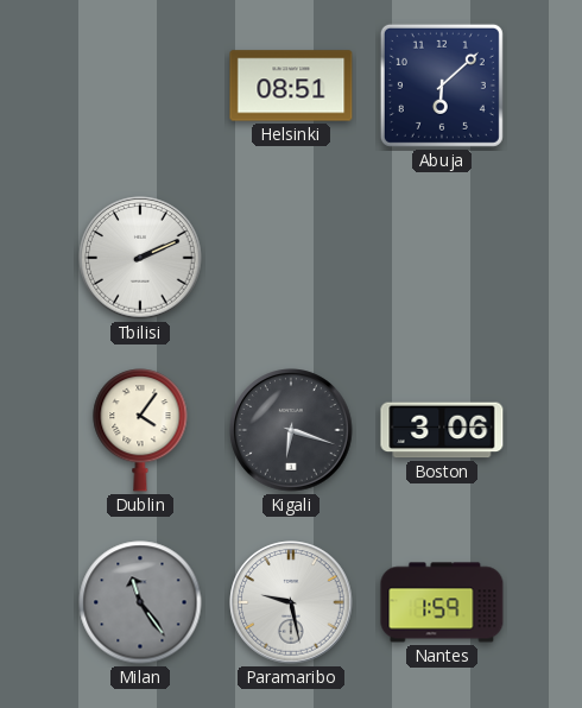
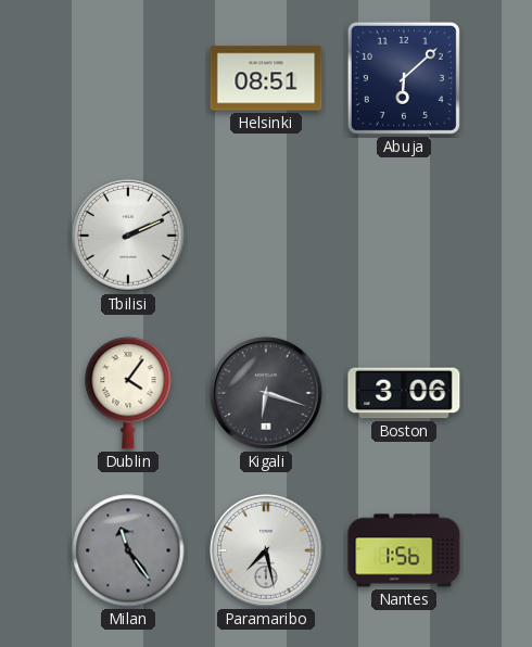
Paramaribo: 9:28 -> 7:28 (266, 550)
Nantes: 1:59 -> 1:56 (404, 550)
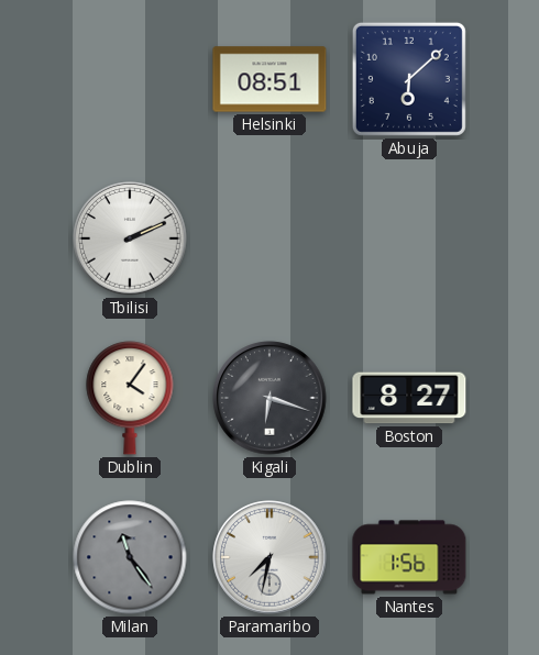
Boston: 3:06 -> 8:27 (409, 398)
Paramaribo: 7:28 -> 7:32 (269, 557)
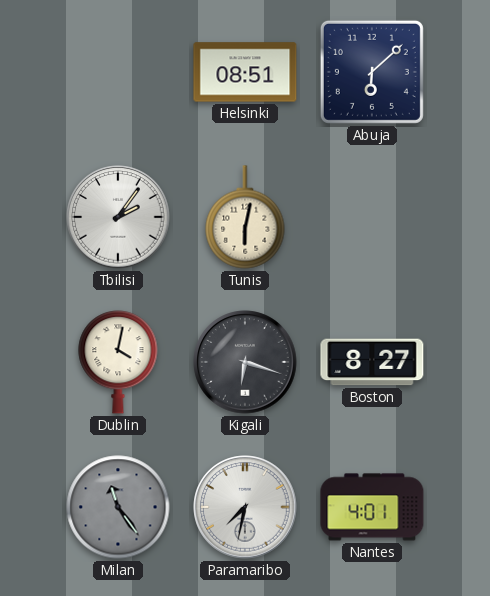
Tbilisi: 2:11 -> 2:06 (118, 217)
Tunis: none -> 6:02 (245, 217)
Dublin: 4:06 -> 4:02 (118, 362)
Nantes: 1:56 -> 4:01 (372, 507)
